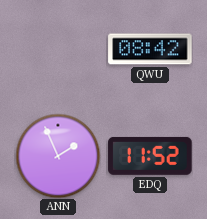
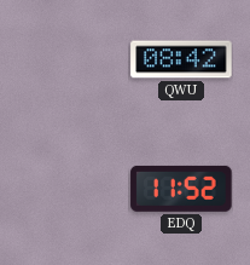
ANN: 1:56 -> none (58, 156)
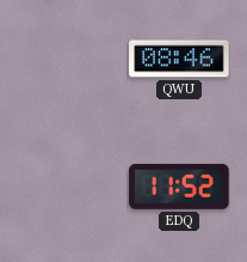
QWU: 08:42 -> 08:46 (179, 59)
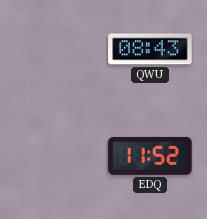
QWU: 08:46 -> 08:43 (150, 49)
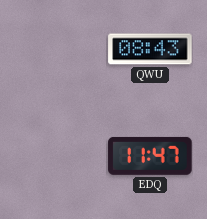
EDQ: 11:52 -> 11:47 (150, 156)
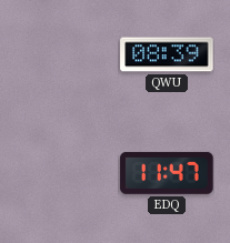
QWU: 08:43 -> 08:39 (167, 54)
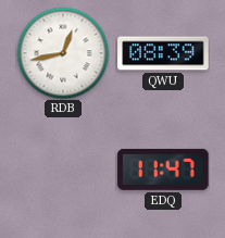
RDB: none -> 12:43 (63, 53)
